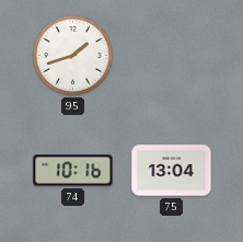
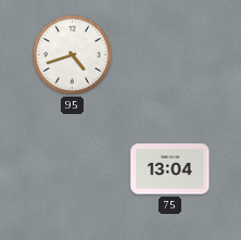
95: 1:42 -> 4:42 (73, 55)
74: 10:16 -> none (73, 171)
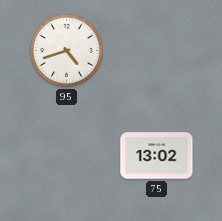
75: 13:04 -> 13:02 (157, 156)
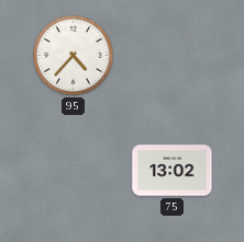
95: 4:42 -> 4:37 (74, 56)
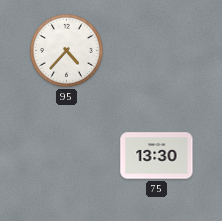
75: 13:02 -> 13:30 (157, 156)
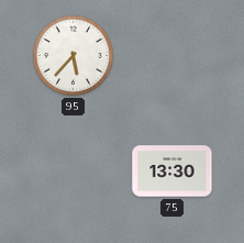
95: 4:37 -> 5:37 (74, 56)
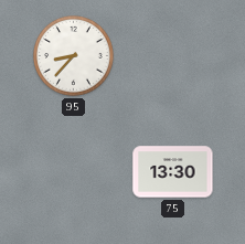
95: 5:37 -> 8:37 (74, 56)
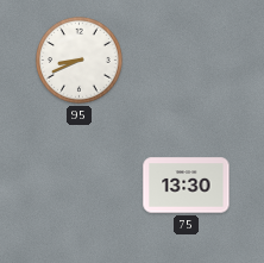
95: 8:37 -> 8:41 (80, 61)
